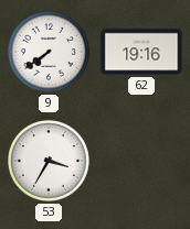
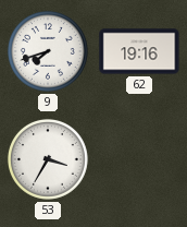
9: 7:39 -> 7:42 (48, 51)
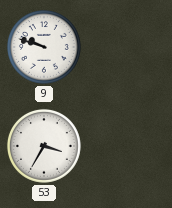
9: 7:42 -> 9:48 (44, 47)
62: 19:16 -> none (139, 51)
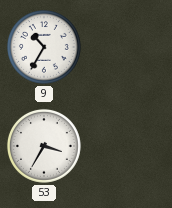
9: 9:48 -> 10:35 (44, 47)
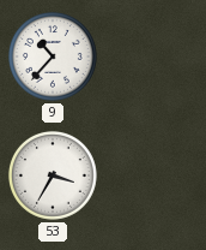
9: 10:35 -> 10:37 (53, 56)
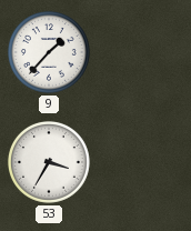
9: 10:37 -> 1:37 (49, 52)
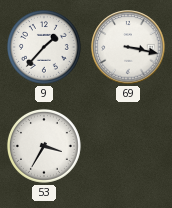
69: none -> 3:17 (128, 47)
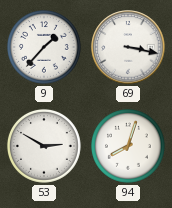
53: 3:35 -> 2:50 (44, 146)
94: none -> 8:03 (128, 146)
